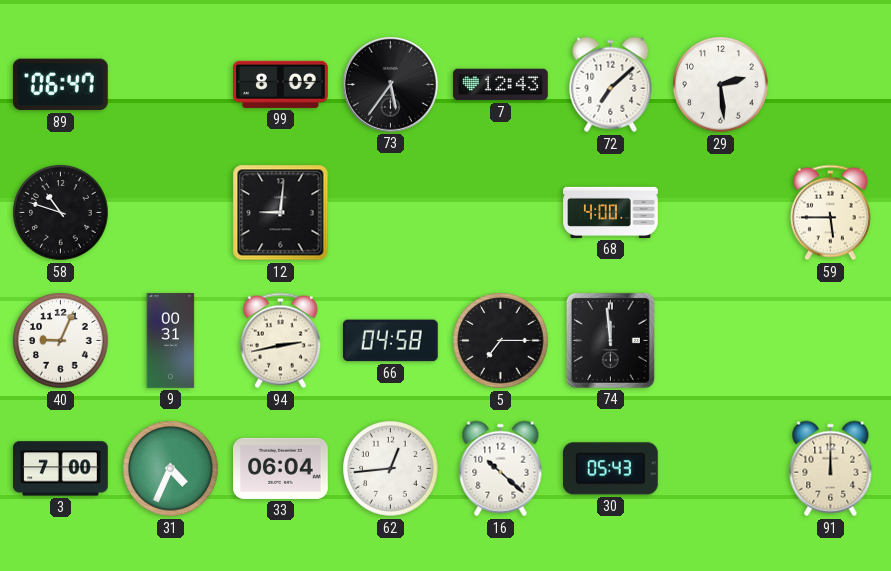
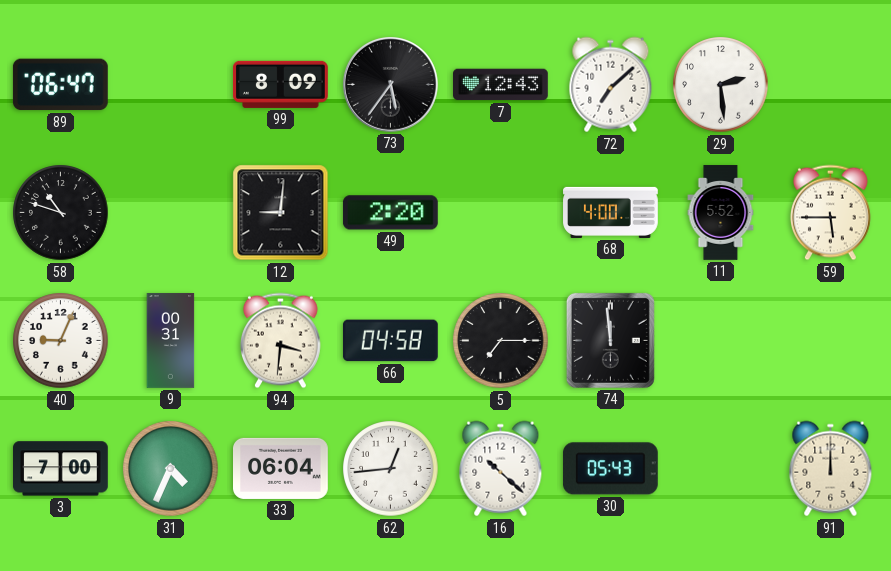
49: none -> 2:20 (390, 213)
11: none -> 5:52 (721, 213)
94: 2:43 -> 3:31 (280, 341)
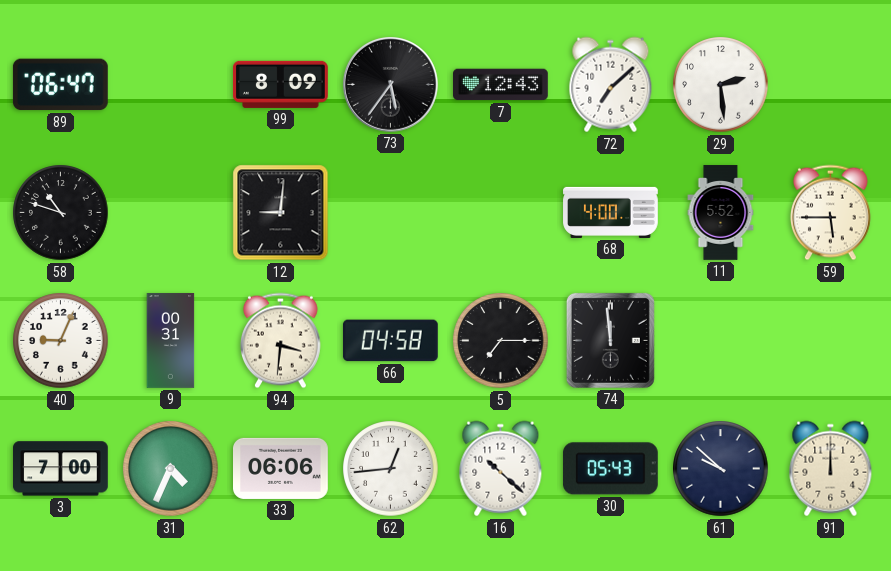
49: 2:20 -> none (390, 213)
33: 06:04 -> 06:06 (281, 468)
61: none -> 9:52 (721, 469)
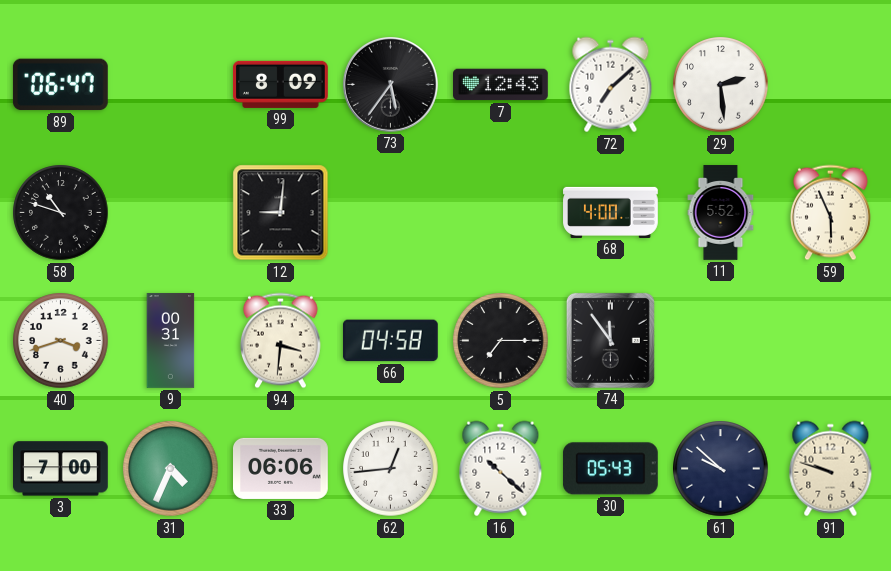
59: 5:45 -> 5:56 (830, 213)
40: 9:04 -> 3:42 (61, 341)
74: 11:59 -> 11:54 (610, 340)
91: 12:00 -> 9:48 (831, 469)
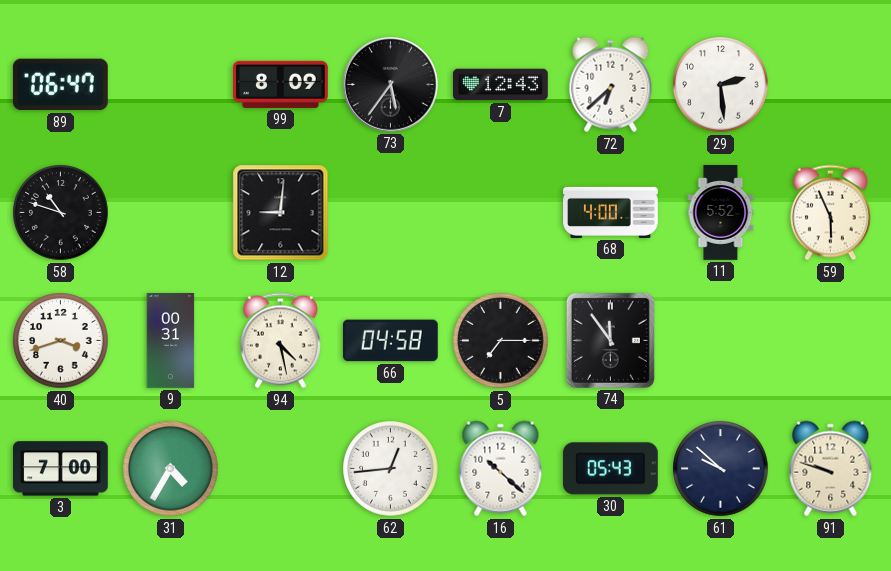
72: 7:08 -> 6:38 (611, 85)
94: 3:31 -> 4:28 (280, 341)
31: 4:34 -> 4:35 (171, 469)
33: 06:06 -> none (281, 468)
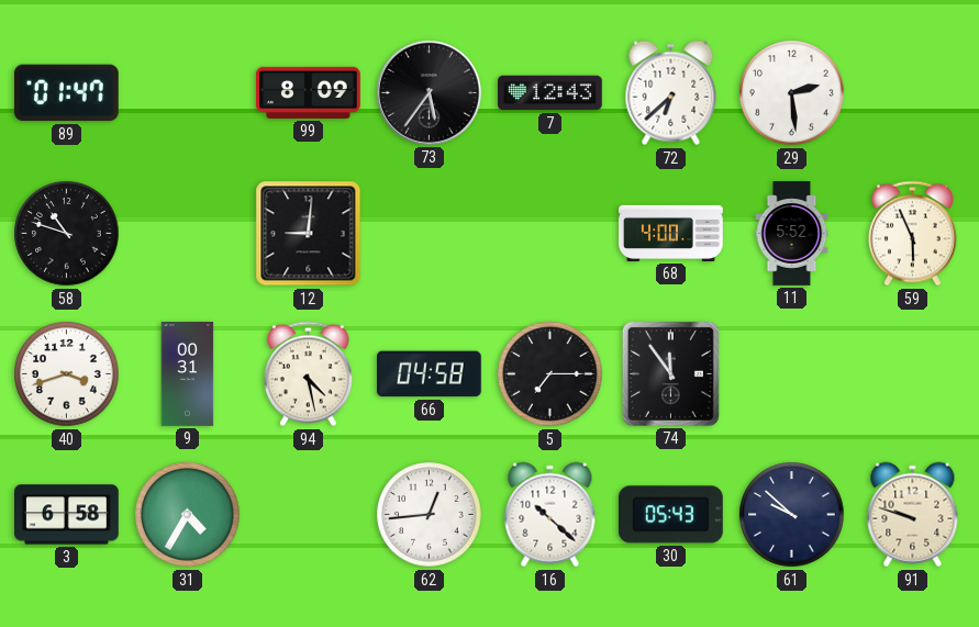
89: 06:47 -> 01:47 (66, 93)
3: 7:00 -> 6:58 (67, 515)
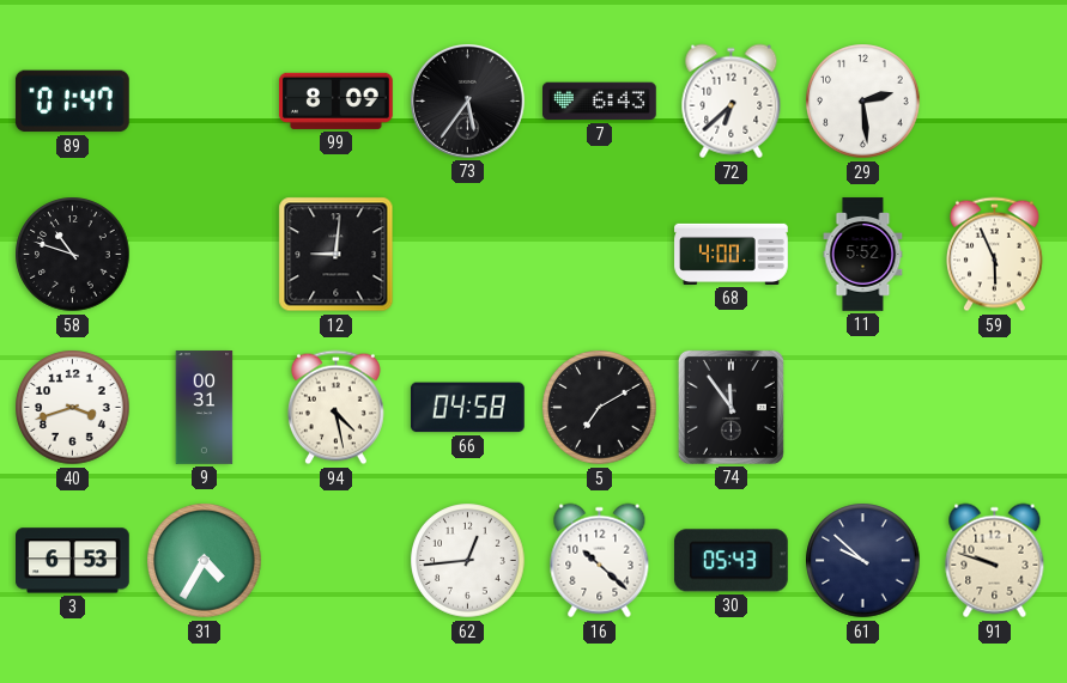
7: 12:43 -> 6:43 (600, 102)
5: 7:15 -> 7:10 (600, 408)
3: 6:58 -> 6:53 (73, 561)
